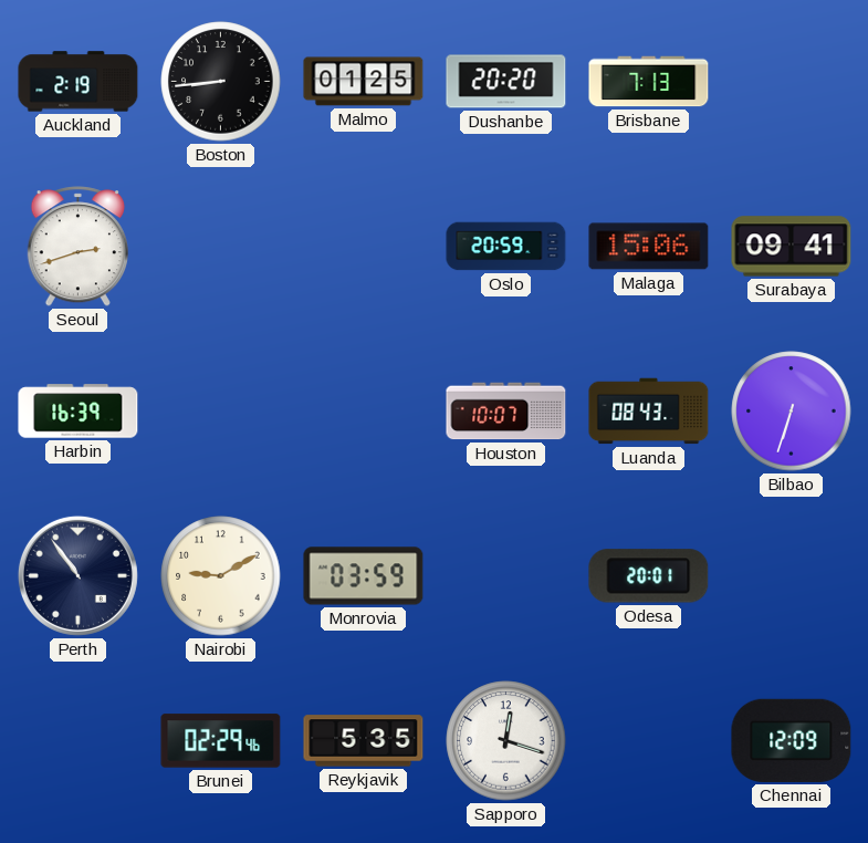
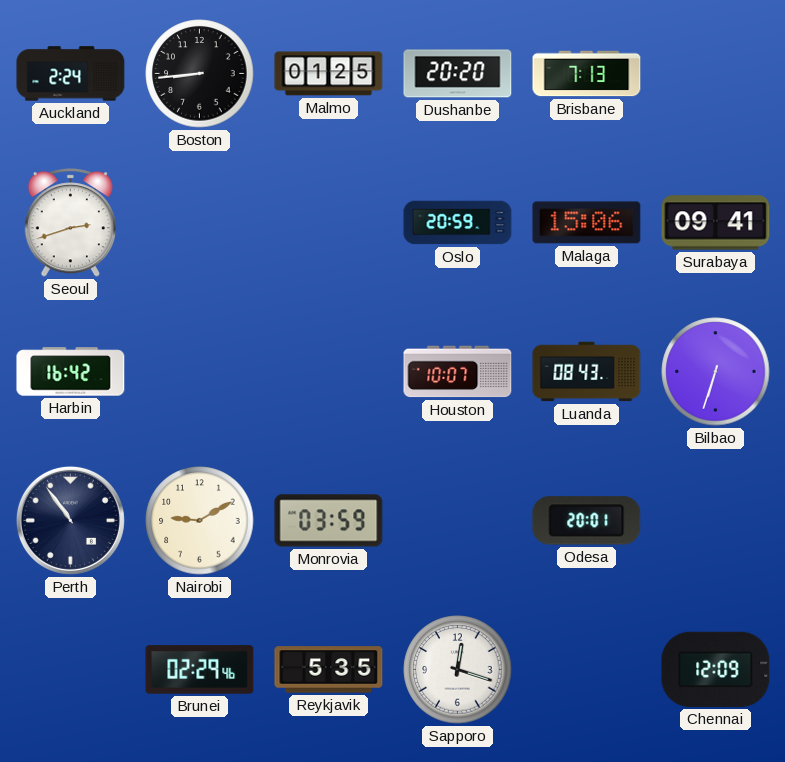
Auckland: 2:19 -> 2:24 (71, 74)
Harbin: 16:39 -> 16:42 (71, 372)
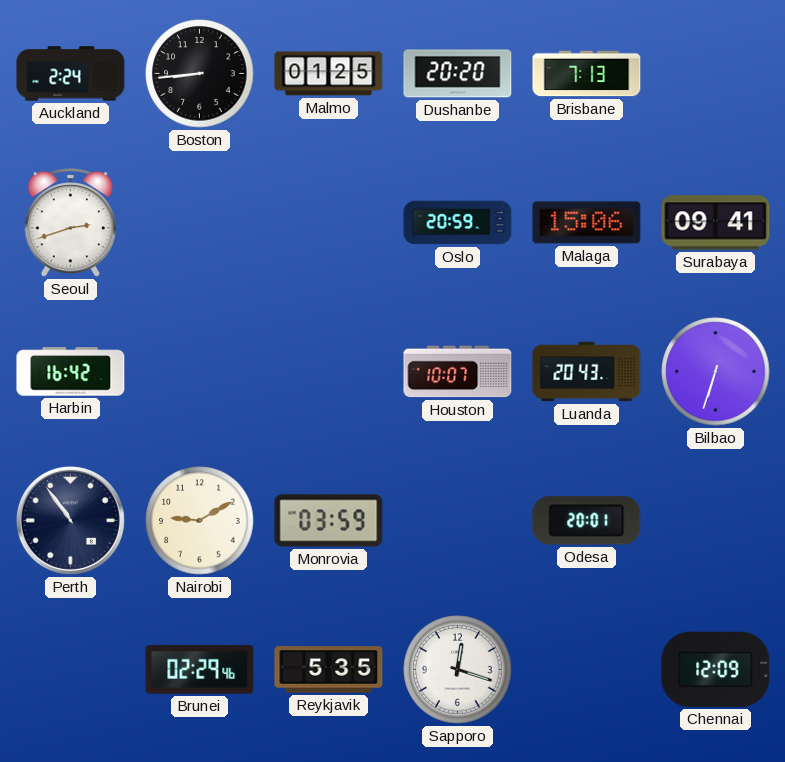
Luanda: 08:43 -> 20:43 (587, 372)
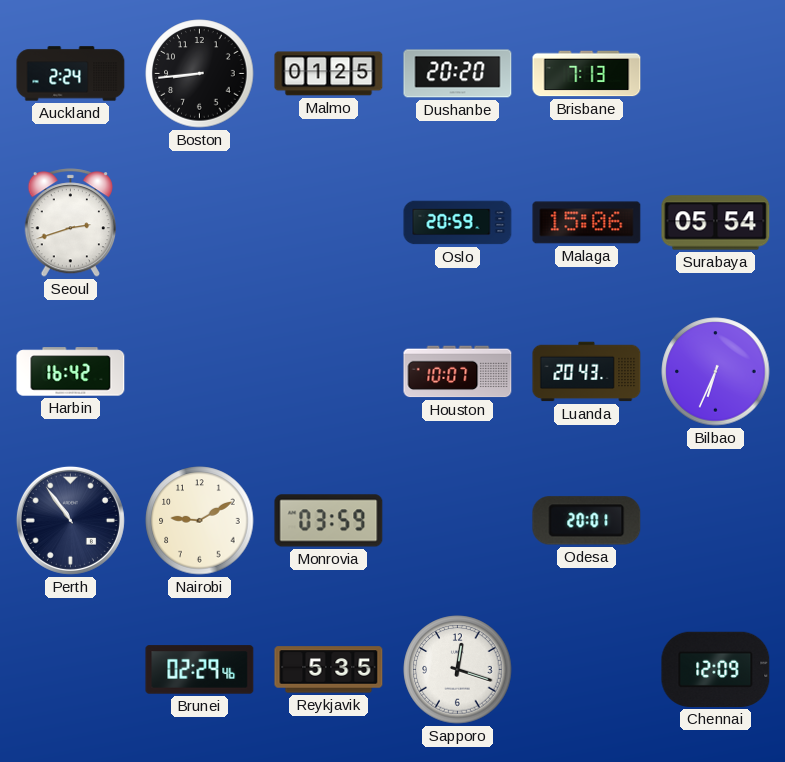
Surabaya: 09:41 -> 05:54 (716, 223)
Bilbao: 6:33 -> 6:34 (716, 372)
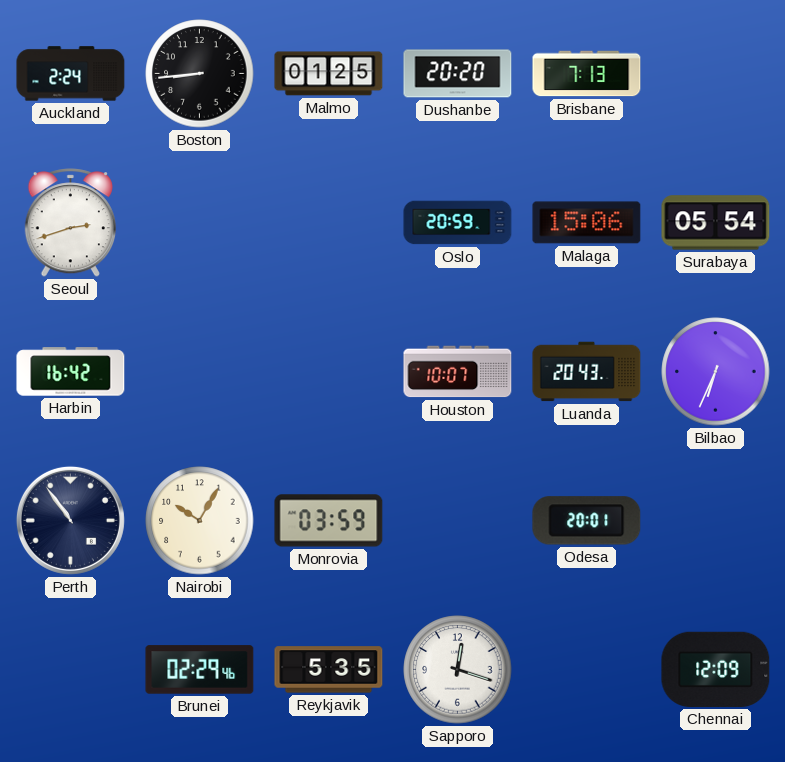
Nairobi: 9:10 -> 10:05 (200, 521)
